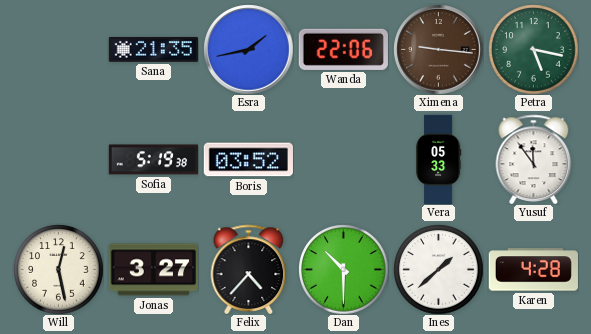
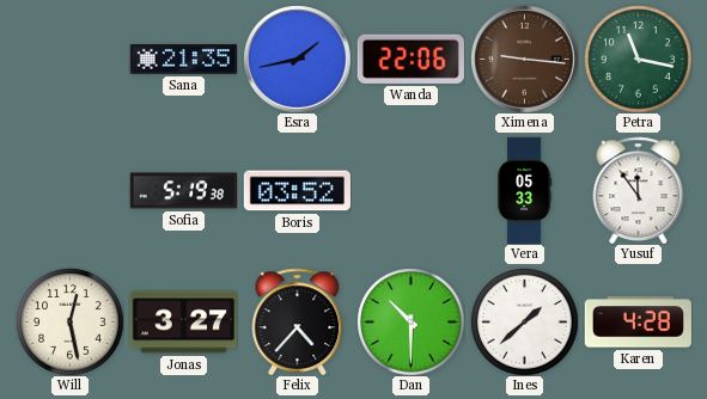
Petra: 5:17 -> 11:17 (638, 59)
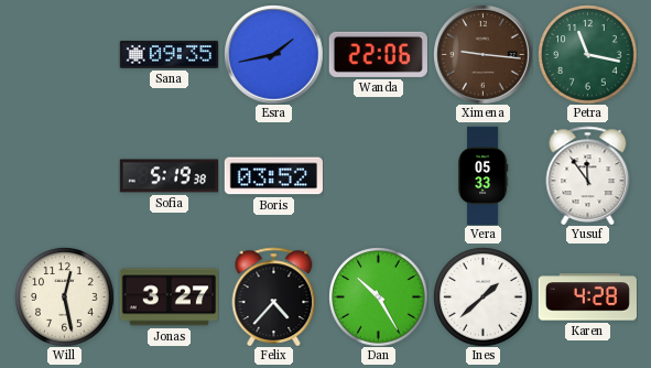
Sana: 21:35 -> 09:35 (169, 54)
Dan: 10:30 -> 10:25 (378, 296)
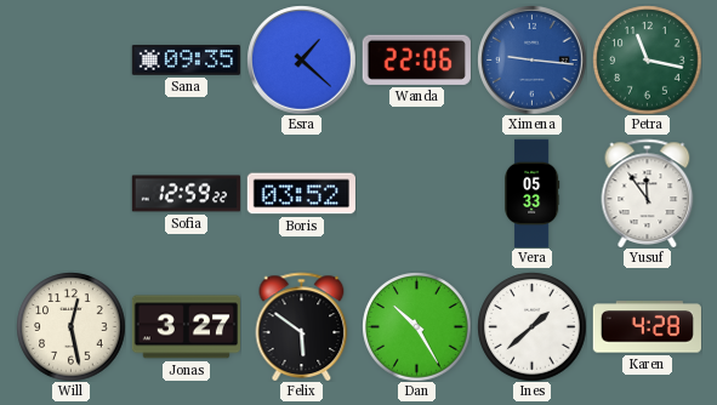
Esra: 1:43 -> 1:22 (301, 59)
Ximena dial: brown -> blue (531, 59)
Sofia: 5:19 -> 12:59 (186, 194)
Felix: 4:37 -> 5:51 (302, 326)
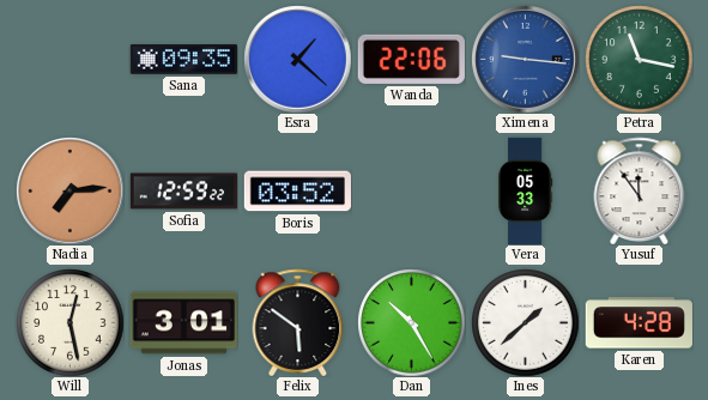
Nadia: none -> 7:14 (69, 190)
Jonas: 3:27 -> 3:01 (183, 323)
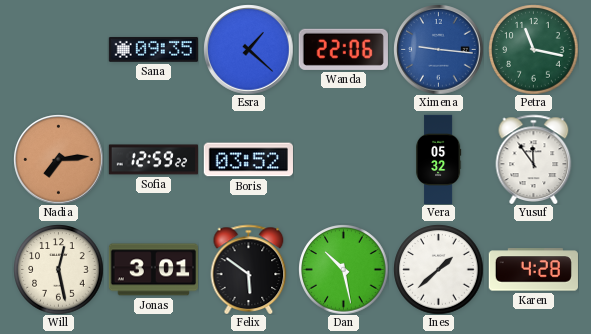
Vera: 05:33 -> 05:32 (438, 159)
Dan: 10:25 -> 10:28 (343, 269)
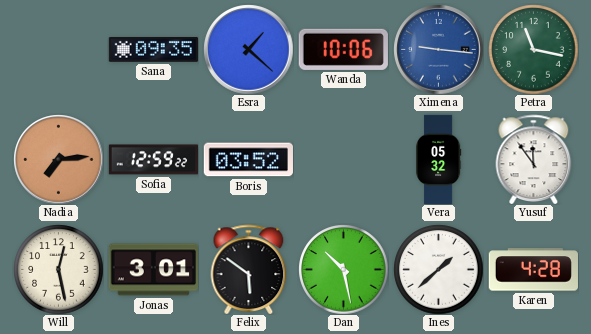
Wanda: 22:06 -> 10:06 (343, 49)
